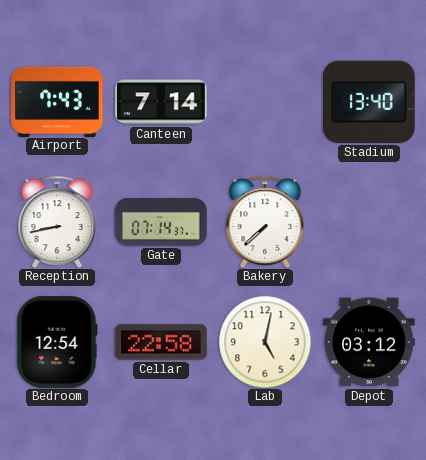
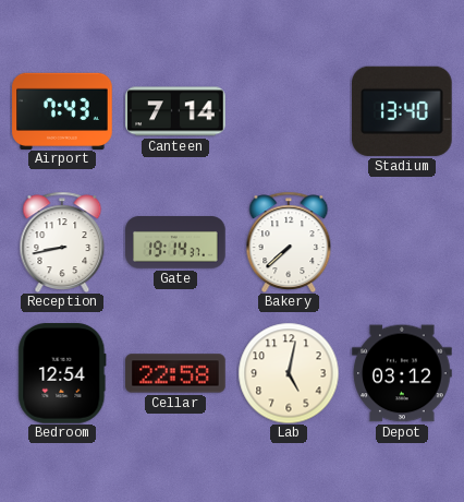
Gate: 07:14 -> 19:14 (175, 242)
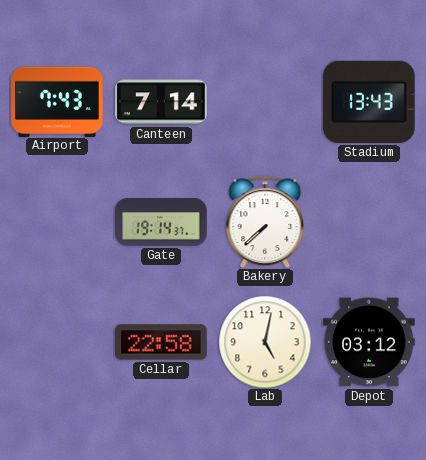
Stadium: 13:40 -> 13:43 (370, 102)
Reception: 8:43 -> none (62, 241)
Bedroom: 12:54 -> none (62, 373)
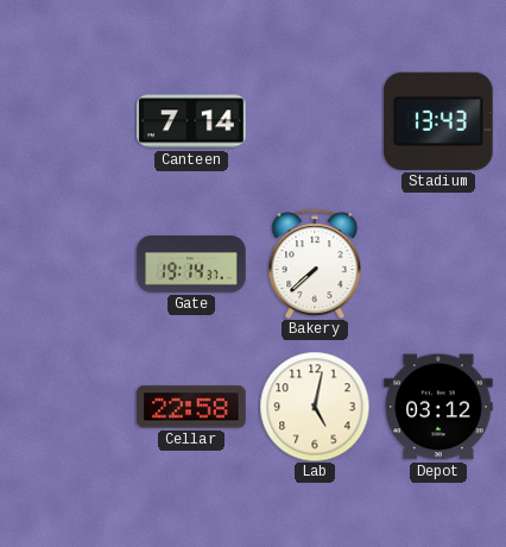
Airport: 7:43 -> none (57, 101)
